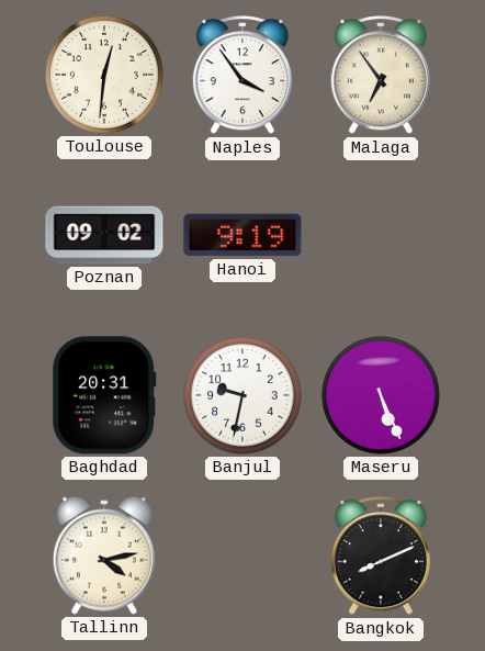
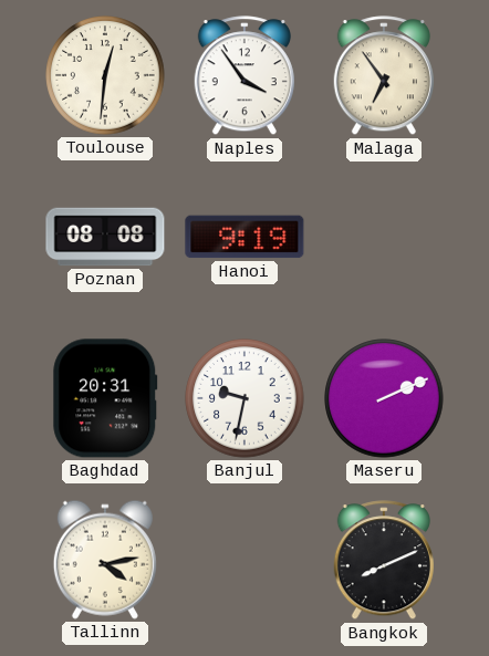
Poznan: 09:02 -> 08:08 (105, 237)
Maseru: 5:26 -> 2:11 (384, 398)
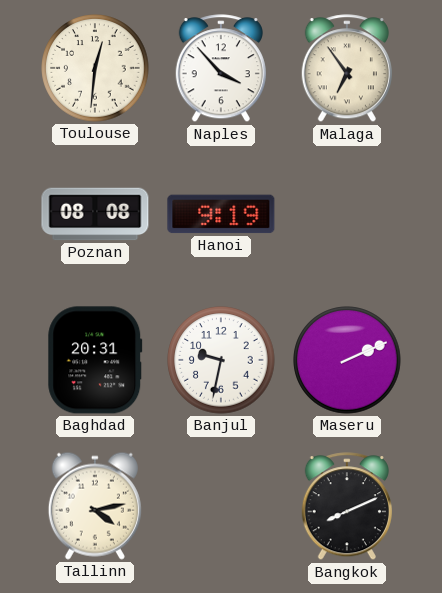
Naples: 3:54 -> 3:53 (221, 69)
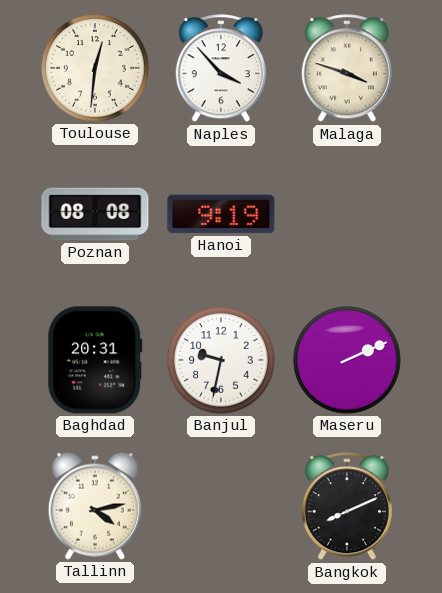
Malaga: 6:54 -> 3:48 (347, 69)
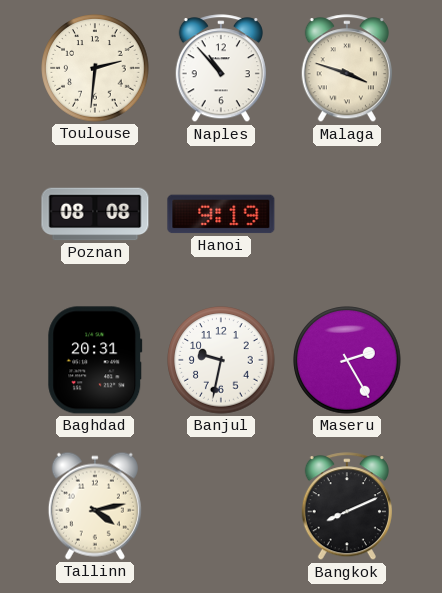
Toulouse: 12:31 -> 2:31 (95, 68)
Naples: 3:53 -> 10:53 (221, 69)
Maseru: 2:11 -> 2:25 (347, 360)
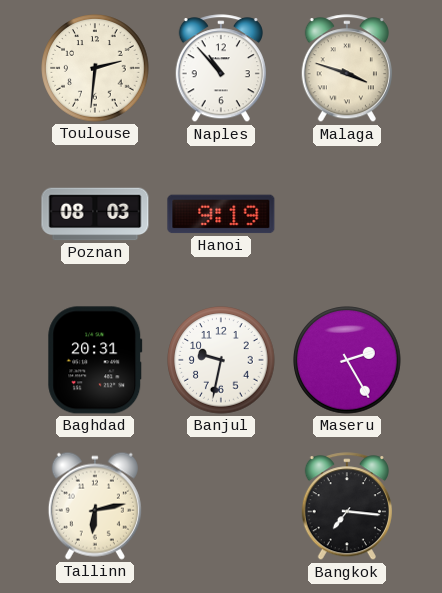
Poznan: 08:08 -> 08:03 (95, 214)
Tallinn: 4:13 -> 6:13 (95, 506)
Bangkok: 8:11 -> 7:16 (347, 507)
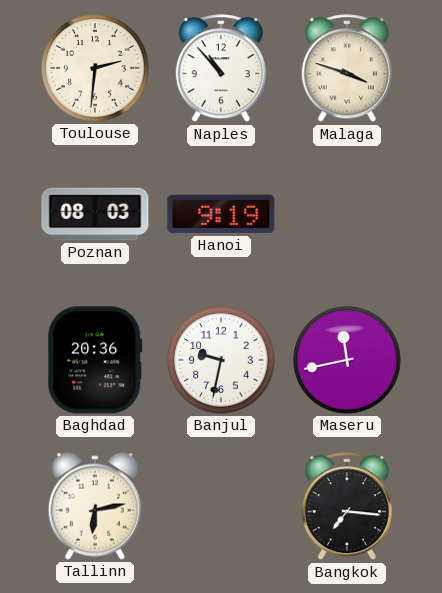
Baghdad: 20:31 -> 20:36 (95, 360)
Maseru: 2:25 -> 11:43 (347, 360)
